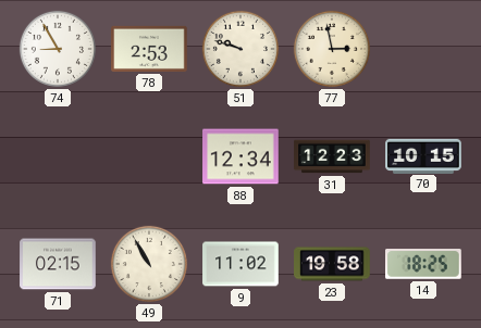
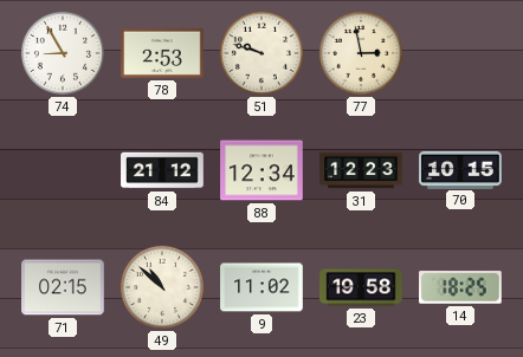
84: none -> 21:12 (162, 170)
49: 10:55 -> 10:52 (162, 287)
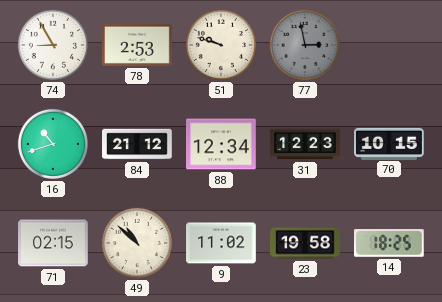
77 dial: cream -> grey (305, 45)
16: none -> 10:42 (53, 144)
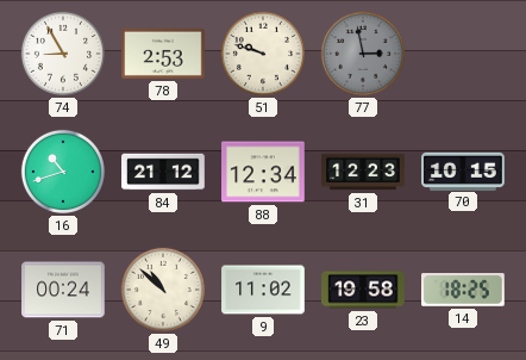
71: 02:15 -> 00:24 (63, 290)
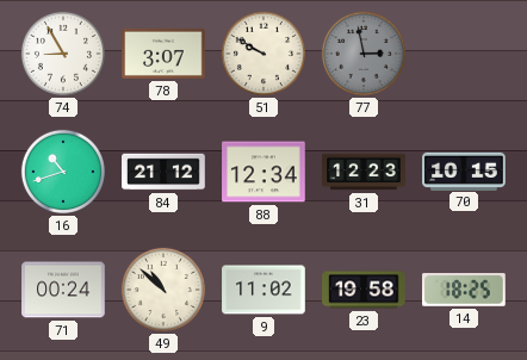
78: 2:53 -> 3:07 (163, 54)
51: 9:48 -> 9:50 (263, 54)
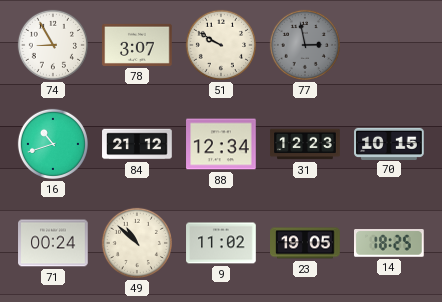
23: 19:58 -> 19:05 (305, 243)
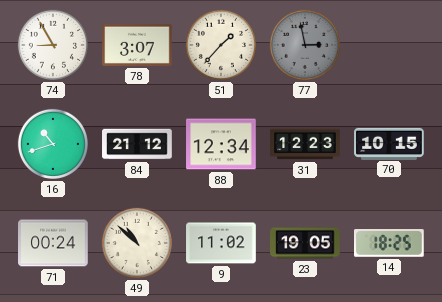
51: 9:50 -> 1:37 (221, 45)
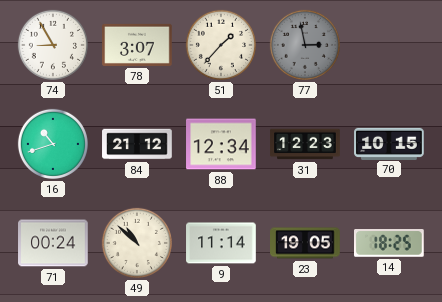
9: 11:02 -> 11:14 (221, 243)
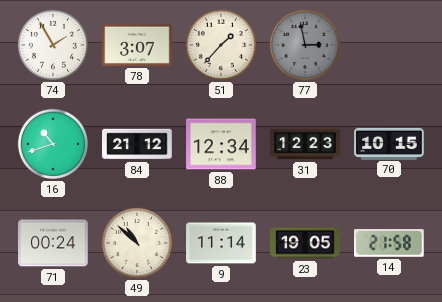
74: 8:55 -> 1:55 (53, 45)
14: 18:25 -> 21:58 (390, 244)
